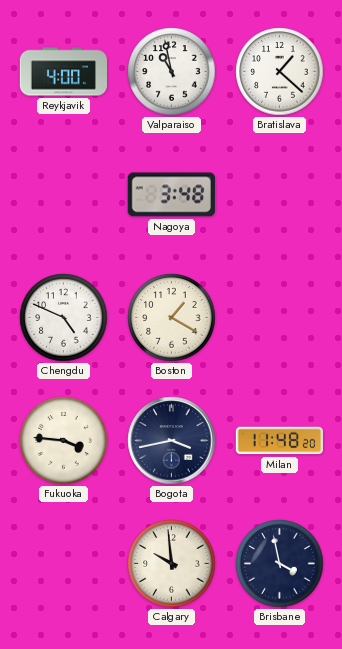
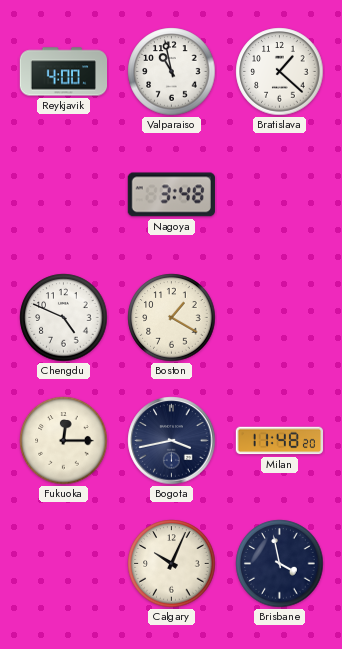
Fukuoka: 3:46 -> 12:15 (64, 441)
Calgary: 9:59 -> 10:04 (172, 564)
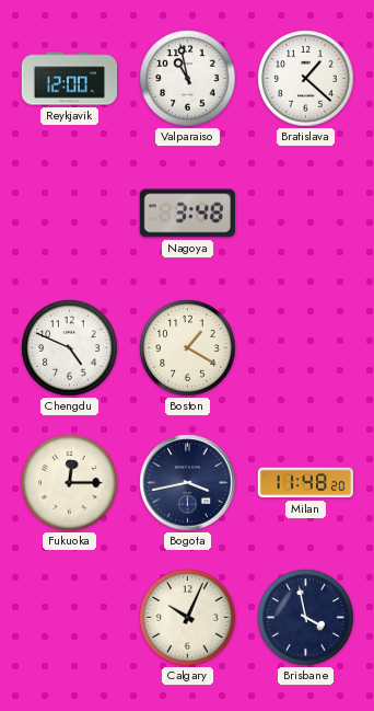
Reykjavik: 4:00 -> 12:00 (69, 79)
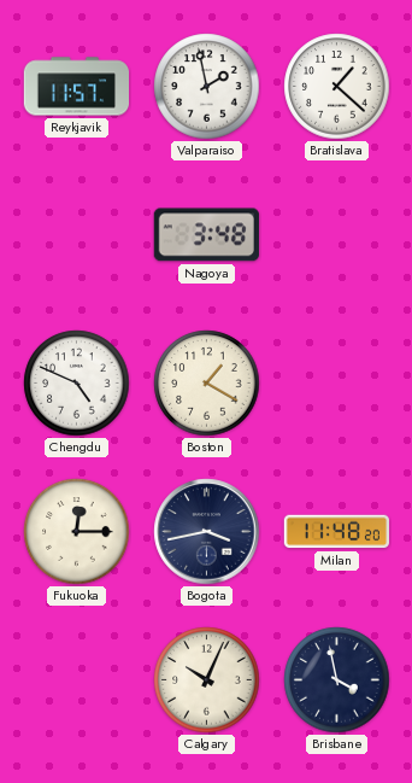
Reykjavik: 12:00 -> 11:57 (76, 87)
Valparaiso: 10:58 -> 1:58 (207, 87)
